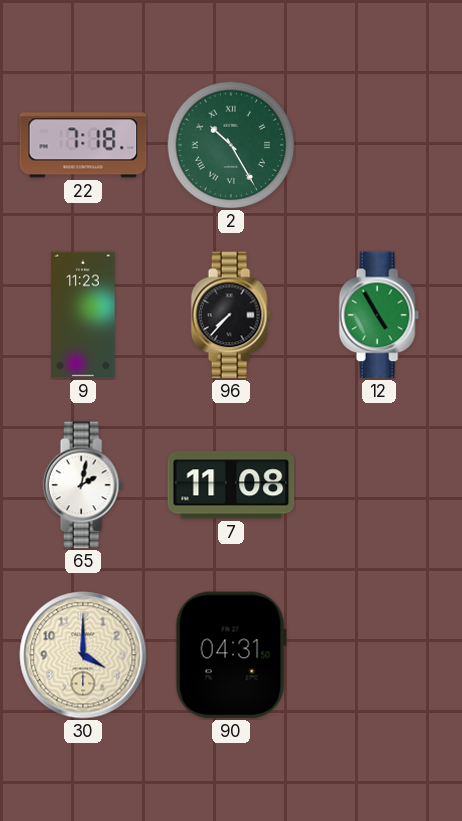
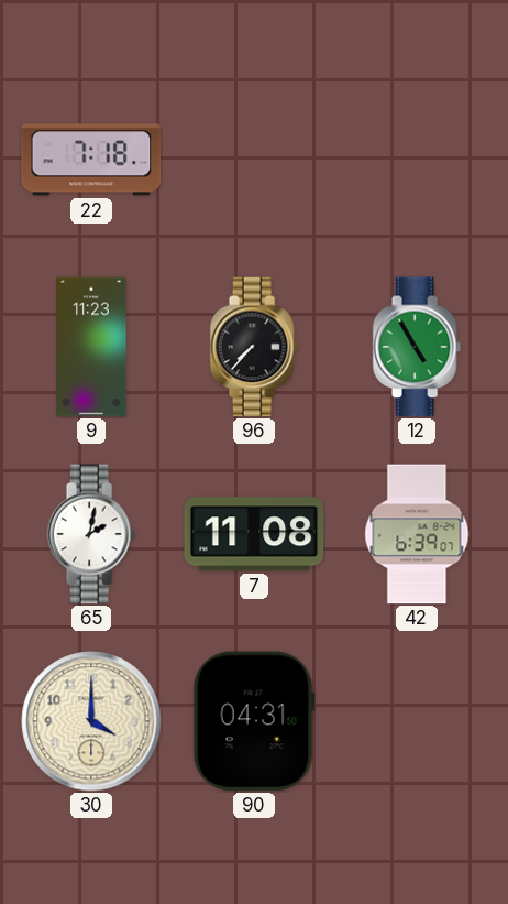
2: 10:25 -> none (231, 145)
42: none -> 6:39 (417, 534)
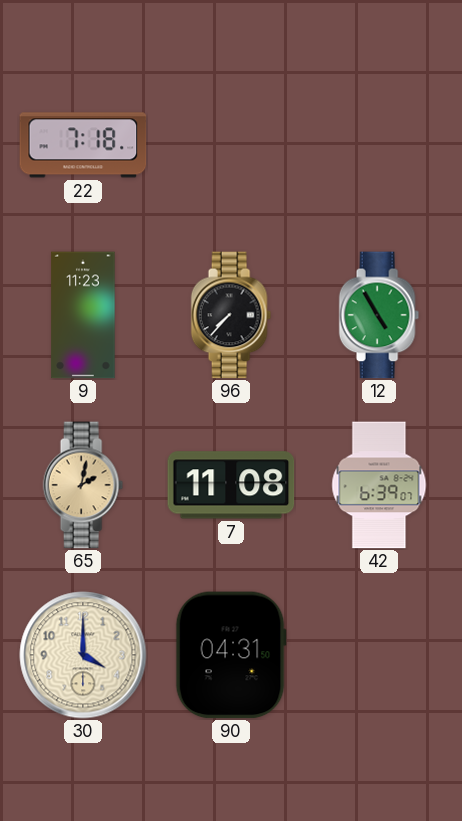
65 dial: white -> champagne (83, 485)
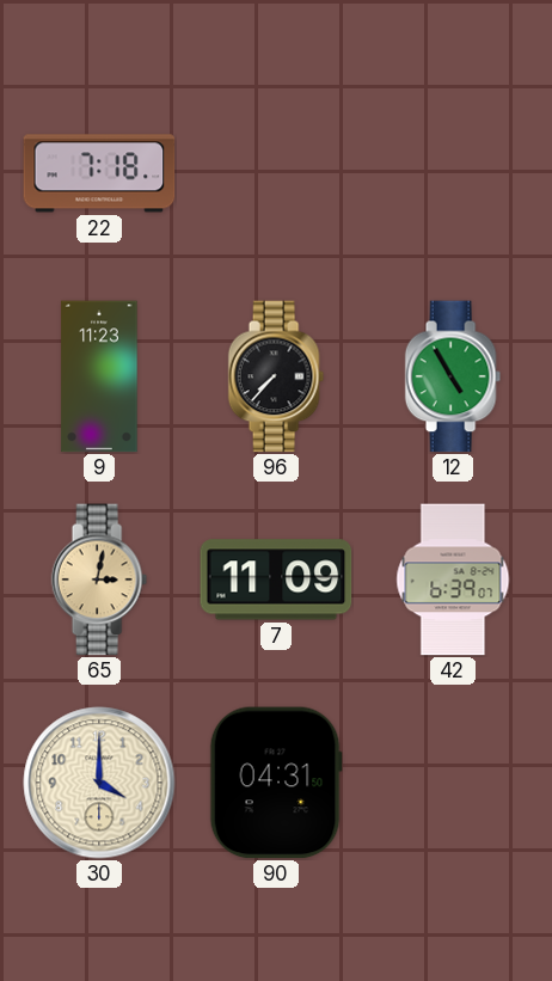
65: 2:02 -> 3:02 (99, 580)
7: 11:08 -> 11:09 (276, 580)
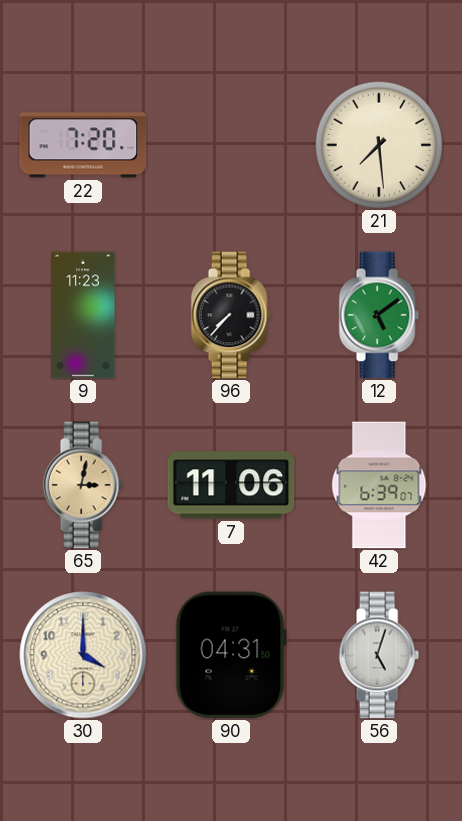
22: 7:18 -> 7:20 (83, 145)
21: none -> 7:29 (379, 145)
12: 4:55 -> 5:09 (379, 315)
7: 11:09 -> 11:06 (231, 485)
56: none -> 5:03 (379, 655)
